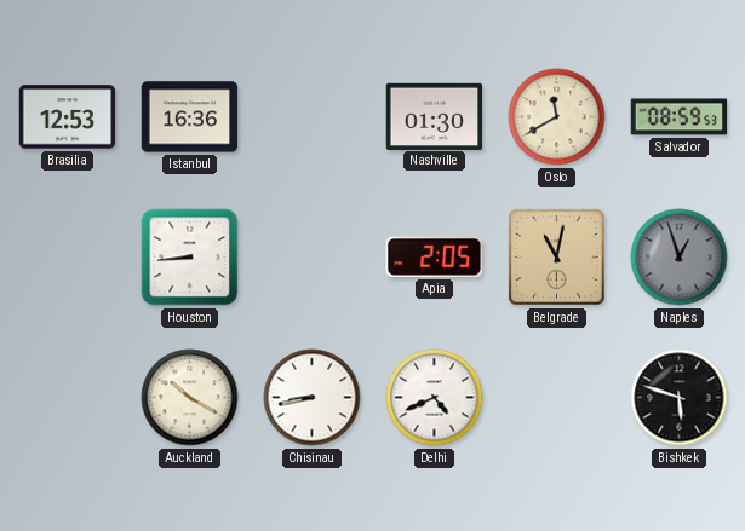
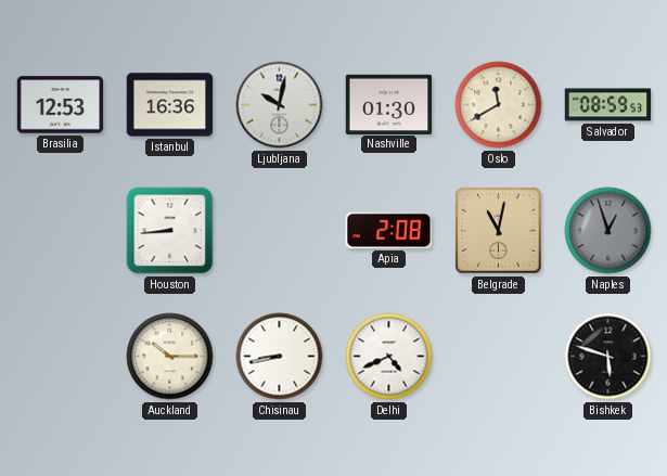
Ljubljana: none -> 10:02 (280, 105)
Apia: 2:05 -> 2:08 (389, 230)
Auckland: 10:20 -> 10:15 (170, 357)
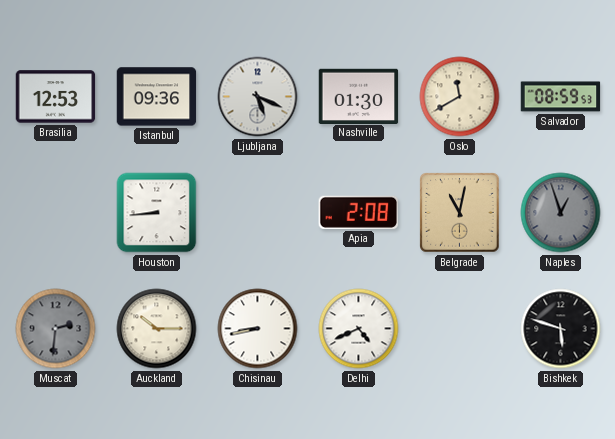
Istanbul: 16:36 -> 09:36 (157, 97)
Ljubljana: 10:02 -> 5:19 (258, 97)
Muscat: none -> 2:31 (56, 329)
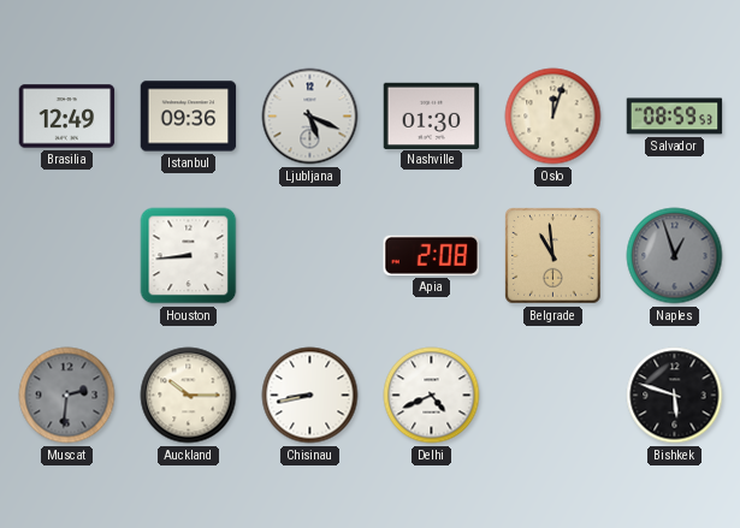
Brasilia: 12:53 -> 12:49 (67, 117)
Oslo: 11:40 -> 12:03 (553, 117)
Belgrade: 11:02 -> 10:59 (553, 256)
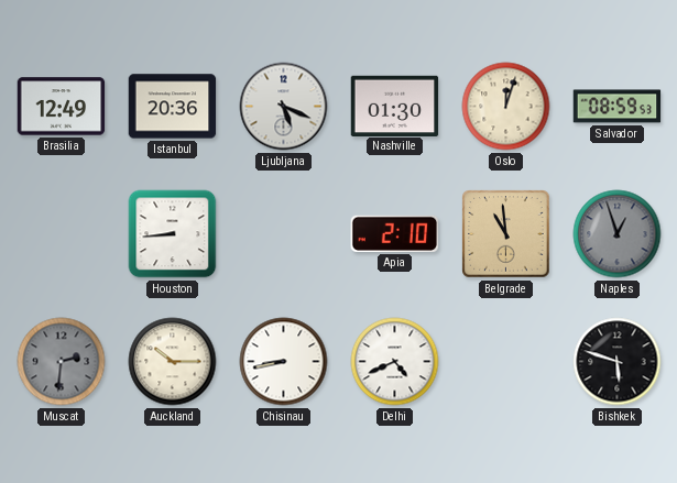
Istanbul: 09:36 -> 20:36 (173, 107)
Apia: 2:08 -> 2:10 (395, 233)
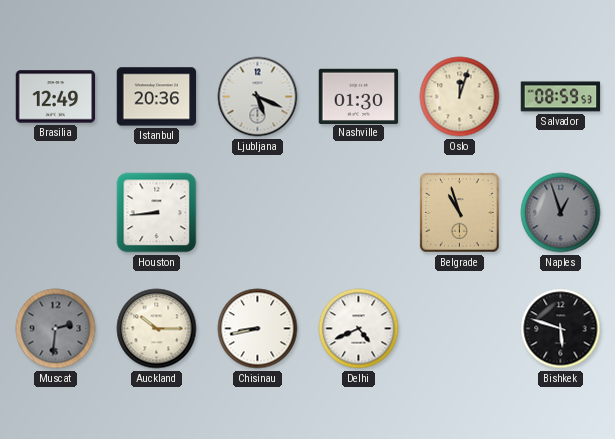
Apia: 2:10 -> none (395, 233)
Belgrade: 10:59 -> 10:57 (460, 213)
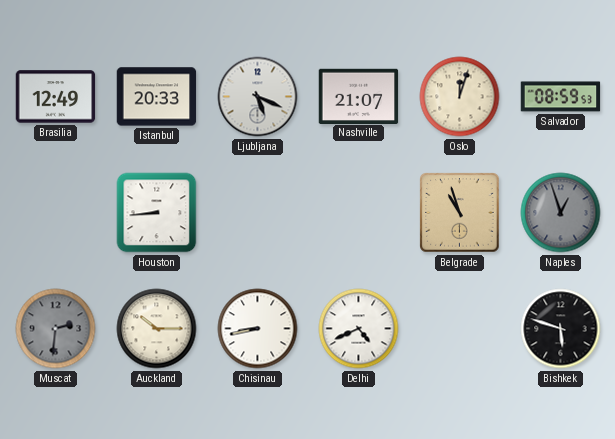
Istanbul: 20:36 -> 20:33 (157, 97)
Nashville: 01:30 -> 21:07 (359, 96)
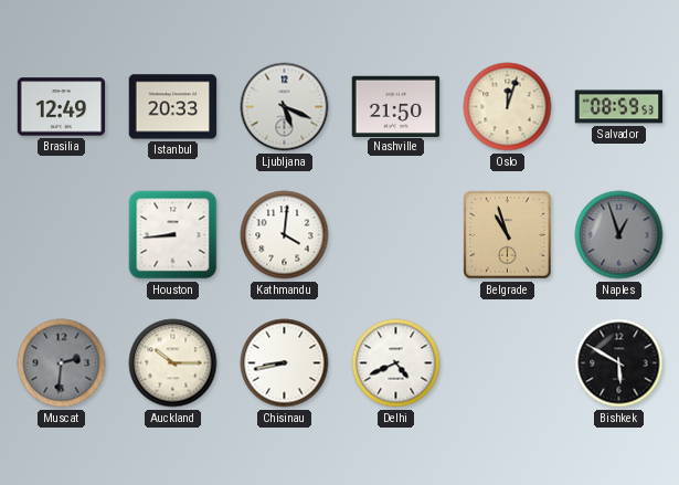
Nashville: 21:07 -> 21:50 (396, 106)
Kathmandu: none -> 4:01 (285, 235)
Bishkek: 5:48 -> 5:50 (619, 363)
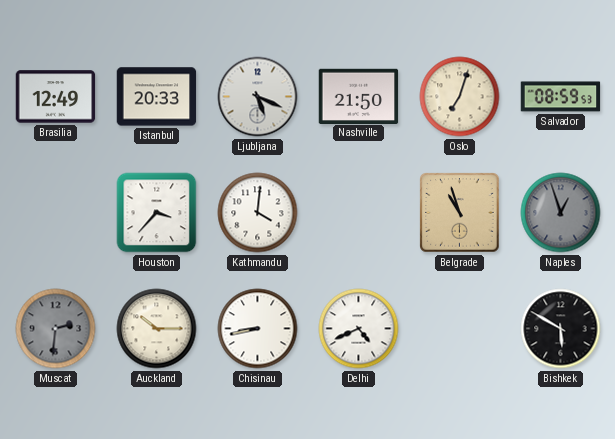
Oslo: 12:03 -> 7:03 (460, 97)
Houston: 8:44 -> 3:37 (157, 213)
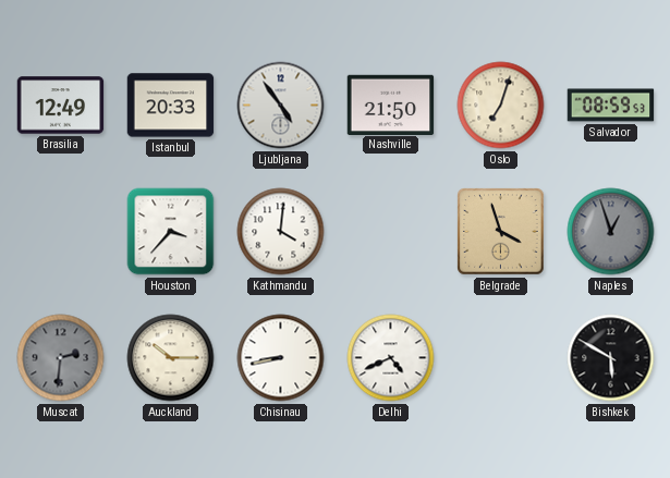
Ljubljana: 5:19 -> 4:54 (281, 106)
Belgrade: 10:57 -> 3:57 (501, 232)
